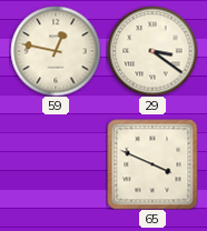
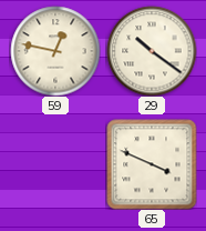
29: 3:21 -> 10:21 (152, 51)
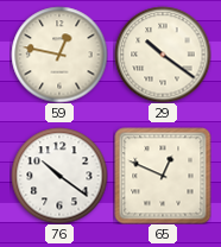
76: none -> 10:21 (59, 176)
65: 3:49 -> 12:49 (163, 176)
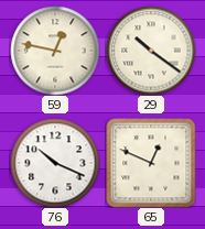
76: 10:21 -> 10:19 (55, 163)
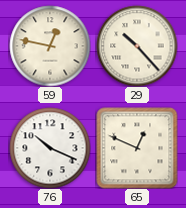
29: 10:21 -> 10:23 (137, 46)
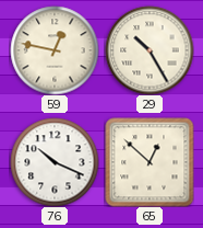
29: 10:23 -> 10:25 (150, 50)
65: 12:49 -> 12:52 (150, 162)
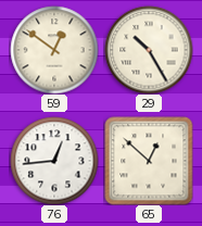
59: 12:47 -> 12:51 (54, 50)
76: 10:19 -> 12:44 (54, 161)
